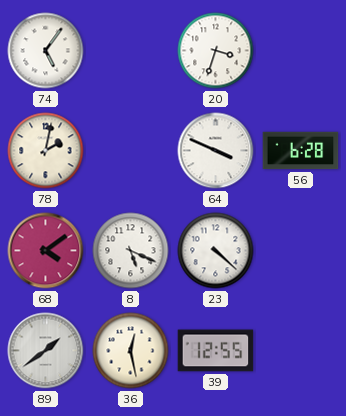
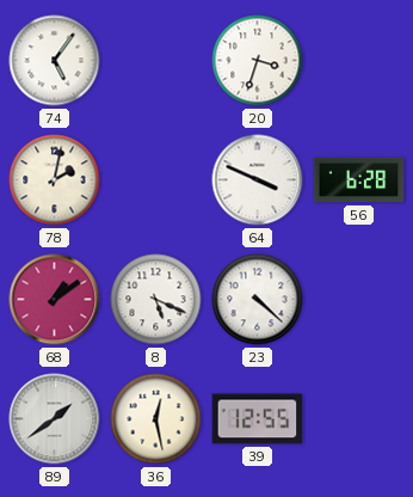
68: 4:09 -> 1:09 (55, 300)
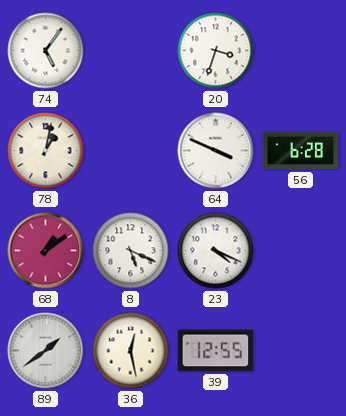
78: 2:02 -> 1:02 (46, 151)
23: 4:22 -> 4:19 (216, 251)
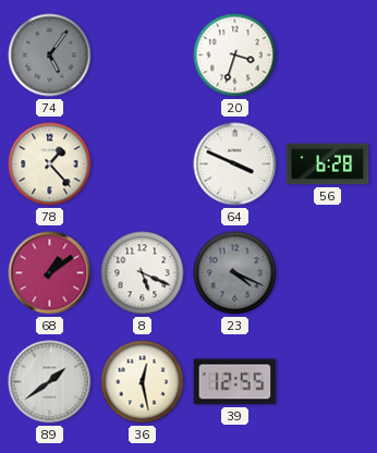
74 dial: white -> grey (50, 56)
78: 1:02 -> 1:23 (50, 164)
23 dial: white -> grey (235, 273)
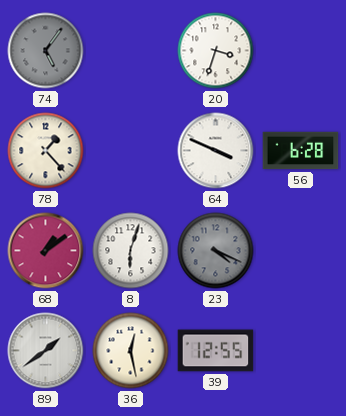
8: 5:19 -> 6:03 (131, 251)
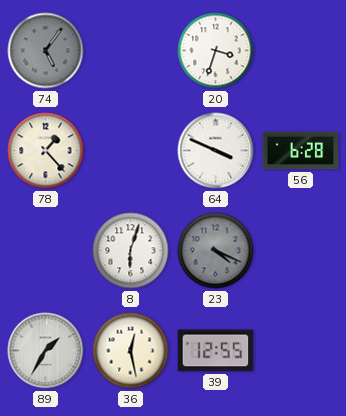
68: 1:09 -> none (46, 251)
89: 1:39 -> 1:35 (46, 351)
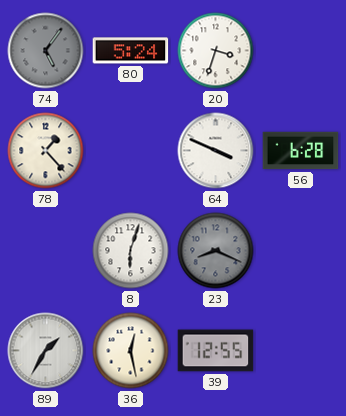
80: none -> 5:24 (131, 51)
23: 4:19 -> 8:19 (216, 251)
